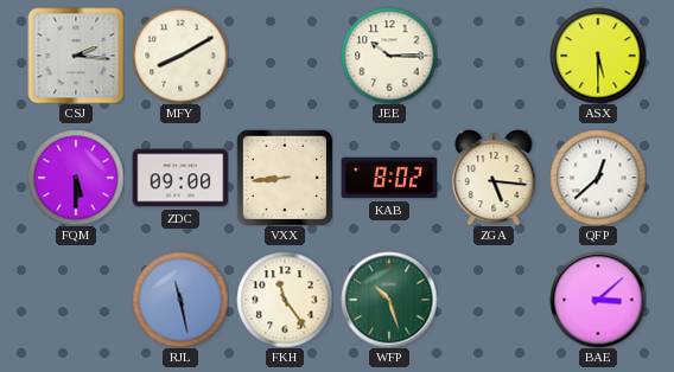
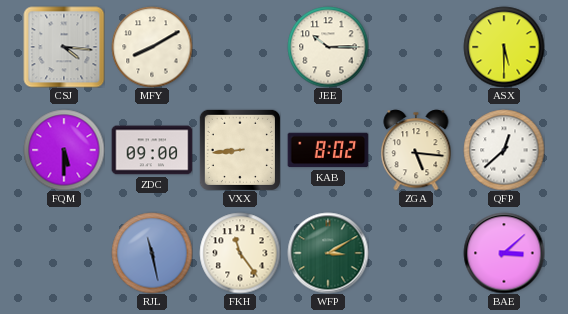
CSJ: 2:16 -> 4:16 (64, 47)
WFP: 10:27 -> 3:10 (328, 253)
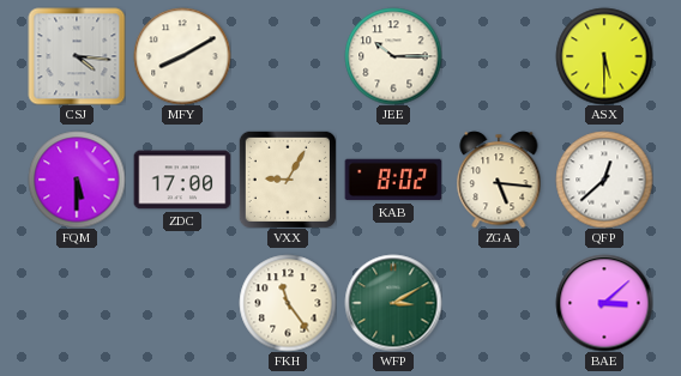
ZDC: 09:00 -> 17:00 (182, 180)
VXX: 8:44 -> 9:05 (288, 180)
RJL: 11:28 -> none (152, 253)
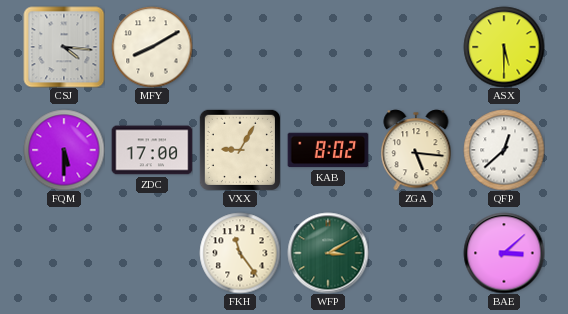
JEE: 10:15 -> none (393, 56)
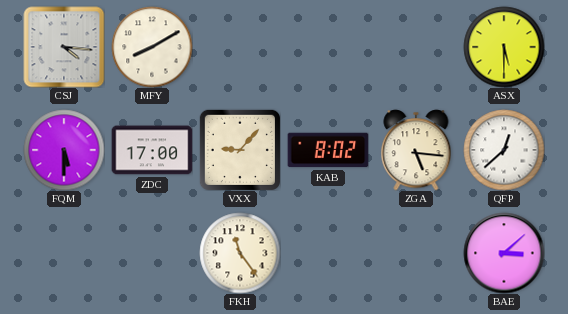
VXX: 9:05 -> 9:07 (240, 150)
WFP: 3:10 -> none (328, 253)
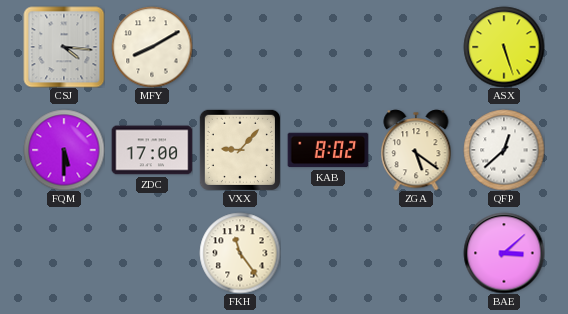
ASX: 5:30 -> 5:27 (504, 47)
ZGA: 5:16 -> 5:21 (416, 150)
